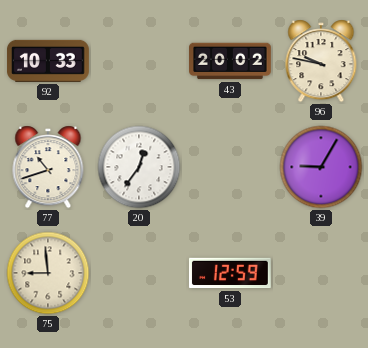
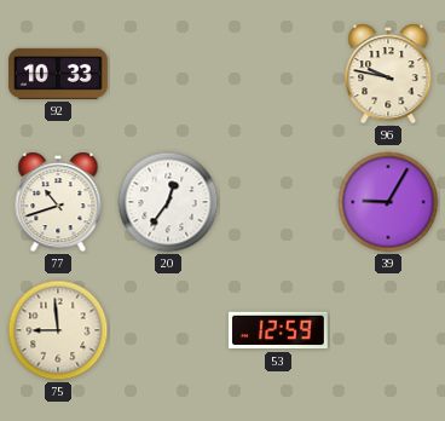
43: 20:02 -> none (231, 61)
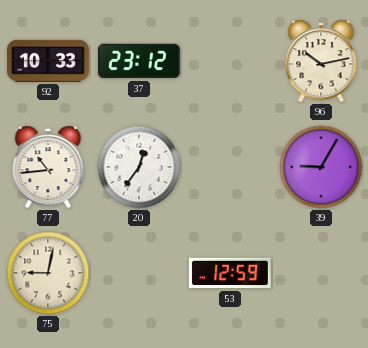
37: none -> 23:12 (139, 61)
96: 9:47 -> 10:13 (321, 61)
77: 10:42 -> 10:44 (48, 167)
75: 8:59 -> 9:02 (48, 273)
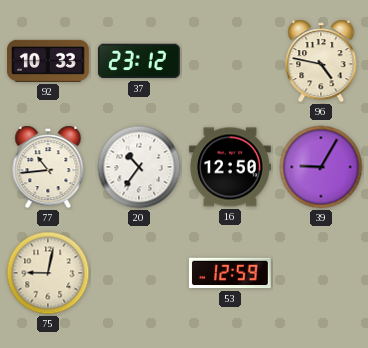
96: 10:13 -> 4:47 (321, 61)
20: 12:36 -> 10:36 (139, 167)
16: none -> 12:50 (231, 167)
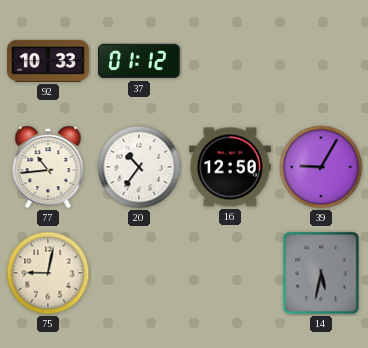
37: 23:12 -> 01:12 (139, 61)
96: 4:47 -> none (321, 61)
53: 12:59 -> none (230, 273)
14: none -> 5:32 (321, 273)
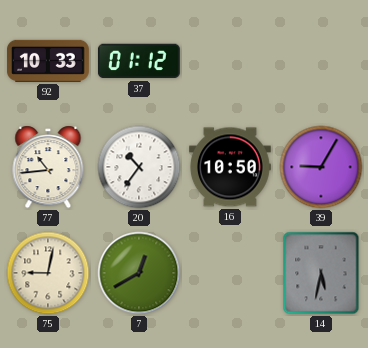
16: 12:50 -> 10:50 (231, 167)
7: none -> 12:40 (139, 273)
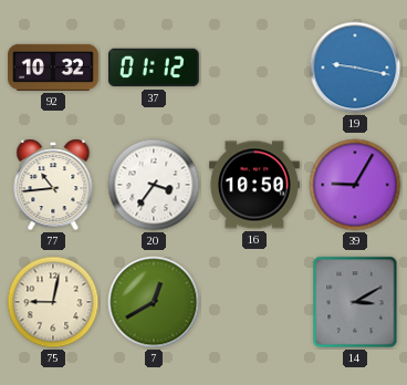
92: 10:33 -> 10:32 (54, 67)
19: none -> 9:17 (355, 67)
20: 10:36 -> 3:36 (154, 185)
14: 5:32 -> 3:10 (355, 302)
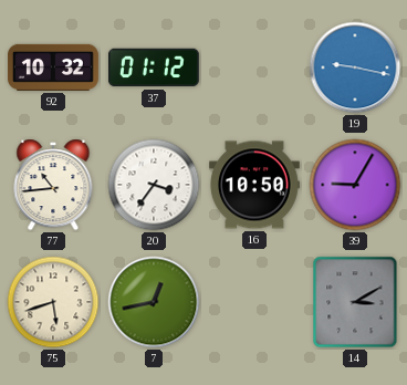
75: 9:02 -> 5:42 (53, 302)
7: 12:40 -> 12:43 (154, 302)
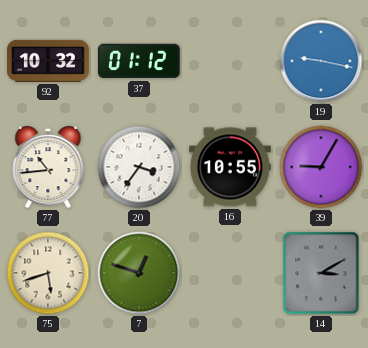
16: 10:50 -> 10:55 (231, 167)
7: 12:43 -> 12:48 (139, 273)
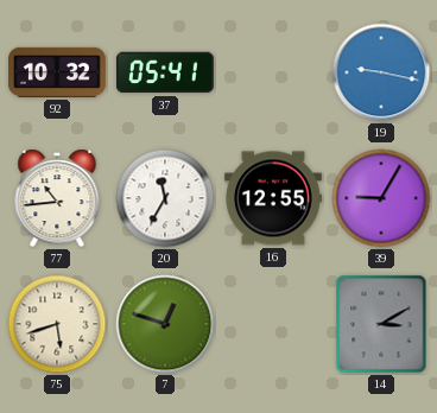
37: 01:12 -> 05:41 (165, 72)
20: 3:36 -> 11:35 (165, 198)
16: 10:55 -> 12:55 (274, 198)
